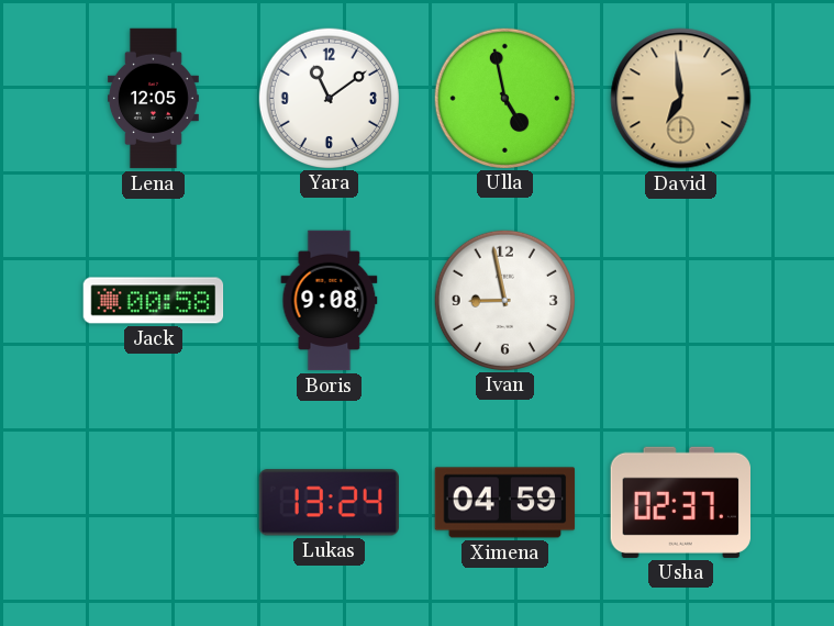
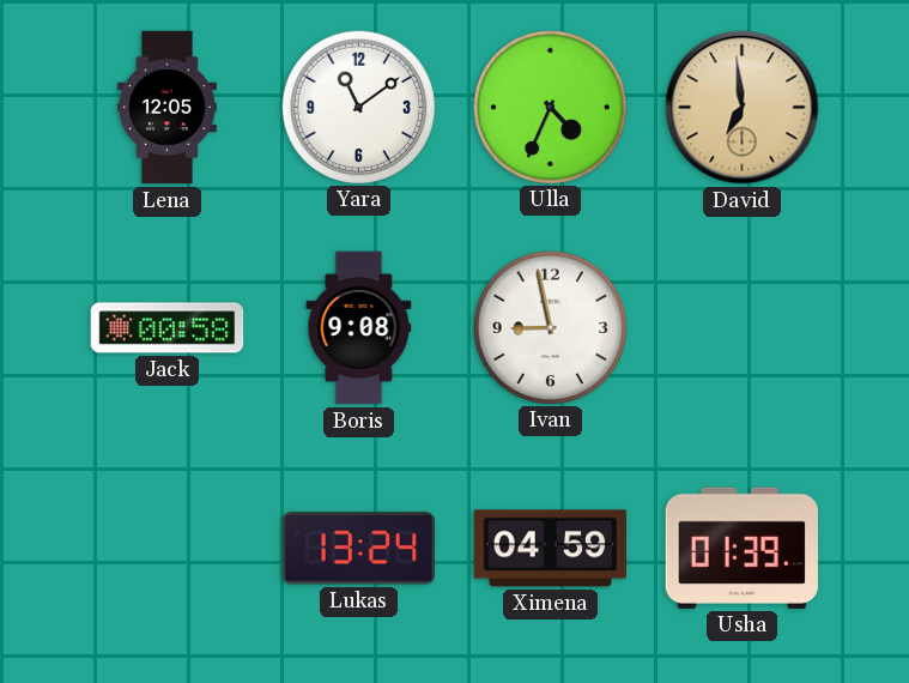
Ulla: 4:58 -> 4:34 (550, 107)
Usha: 02:37 -> 01:39 (741, 548)
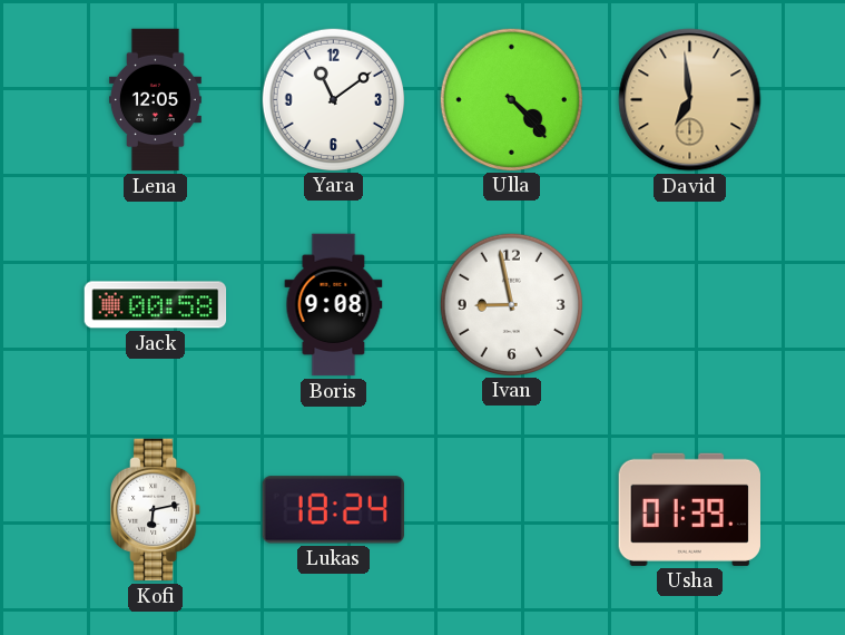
Ulla: 4:34 -> 4:23 (511, 99)
Kofi: none -> 6:13 (156, 510)
Lukas: 13:24 -> 18:24 (333, 510)
Ximena: 04:59 -> none (551, 549)
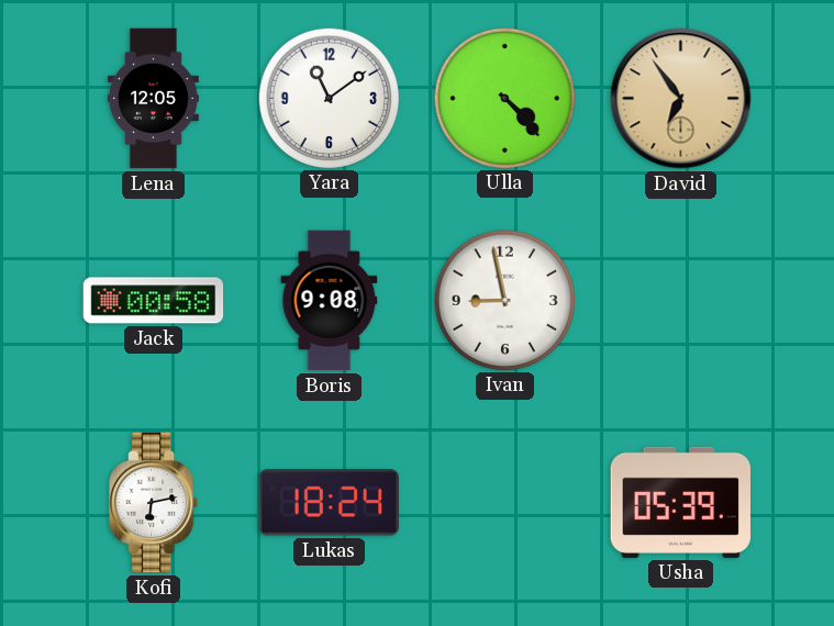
David: 6:59 -> 6:54 (681, 99)
Usha: 01:39 -> 05:39 (680, 502)
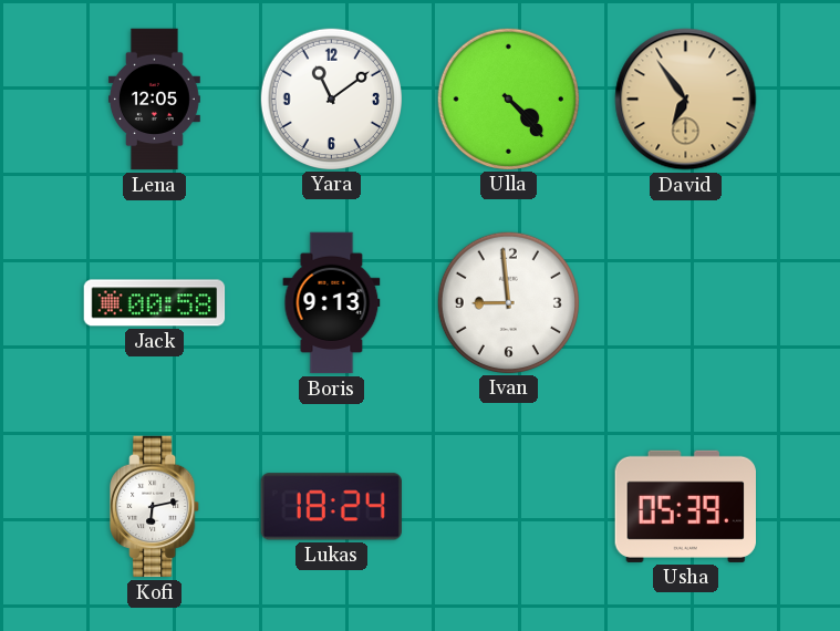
Boris: 9:08 -> 9:13 (332, 303)
Ivan: 8:58 -> 8:59 (508, 302)
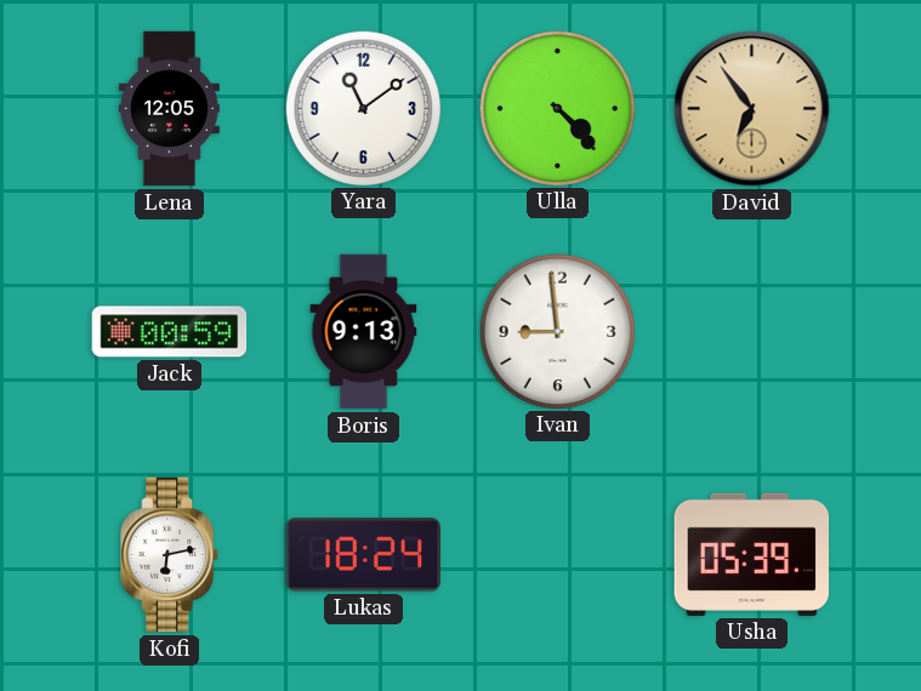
Jack: 00:58 -> 00:59 (170, 332)
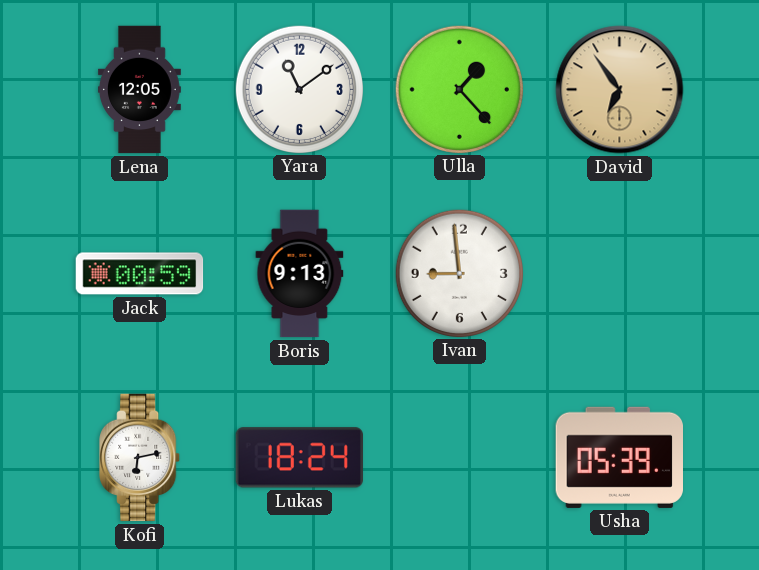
Ulla: 4:23 -> 1:23 (459, 89)
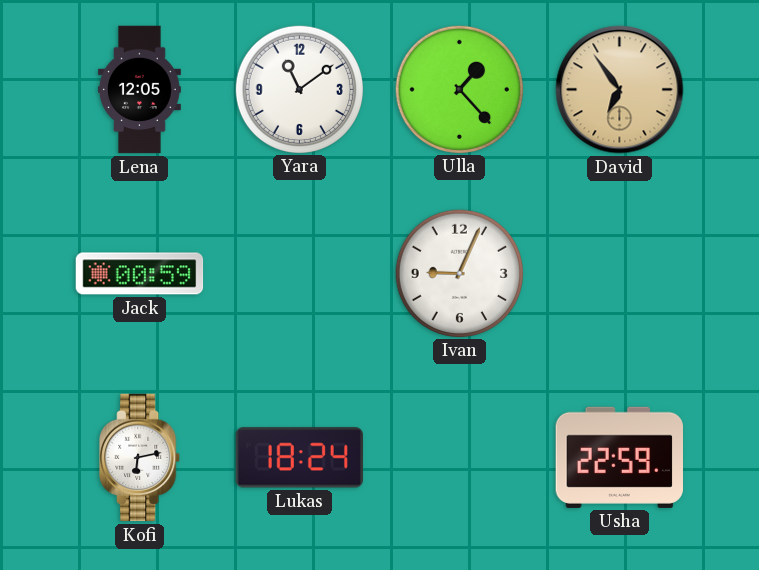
Boris: 9:13 -> none (300, 274)
Ivan: 8:59 -> 9:04 (459, 273)
Usha: 05:39 -> 22:59 (619, 457)
